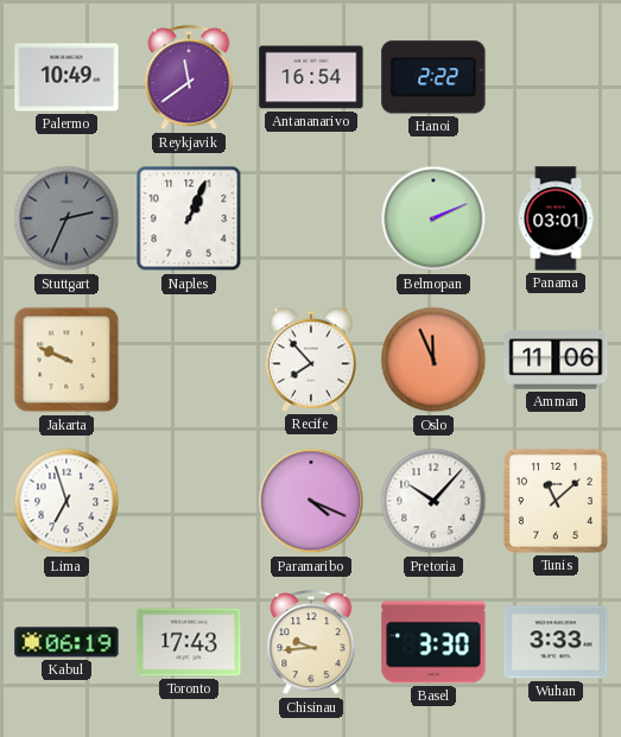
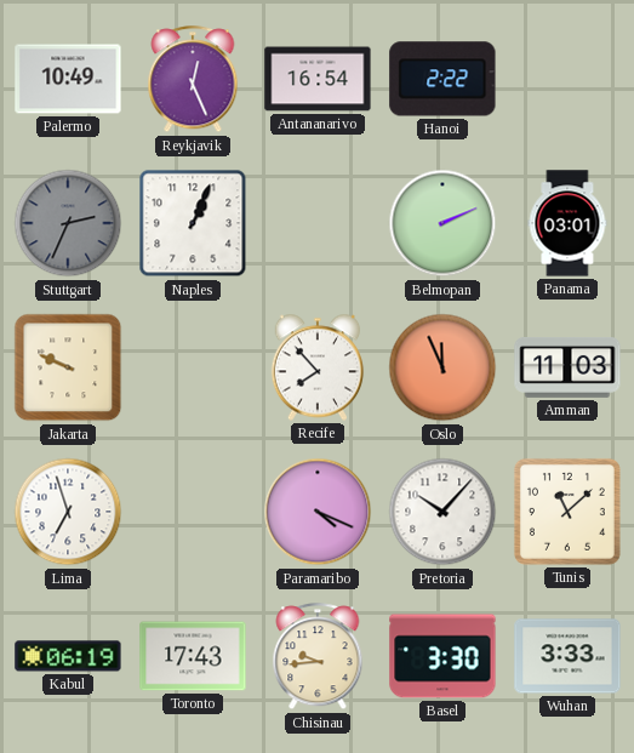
Reykjavik: 11:39 -> 12:26 (193, 80)
Amman: 11:06 -> 11:03 (567, 367)
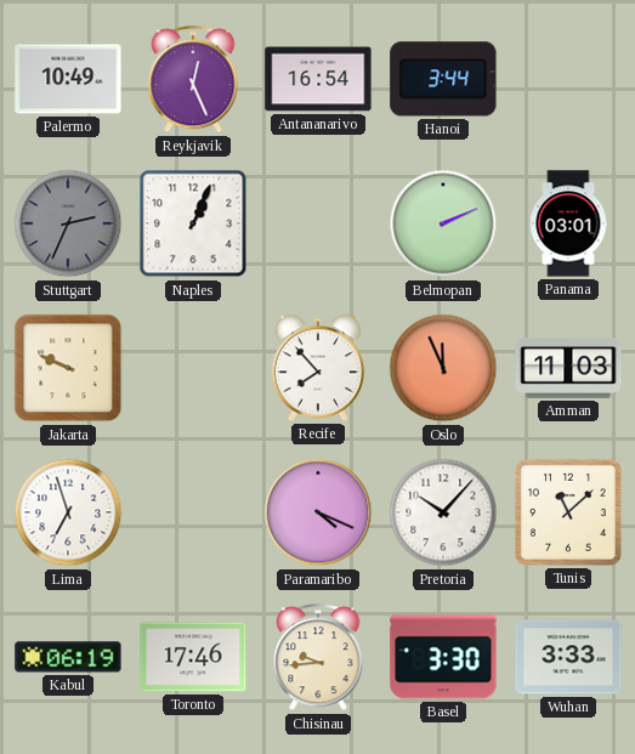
Hanoi: 2:22 -> 3:44 (443, 79)
Toronto: 17:43 -> 17:46 (193, 657)
